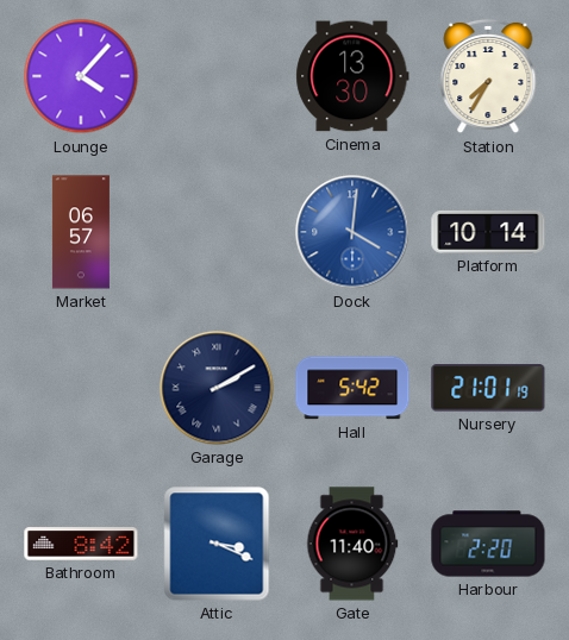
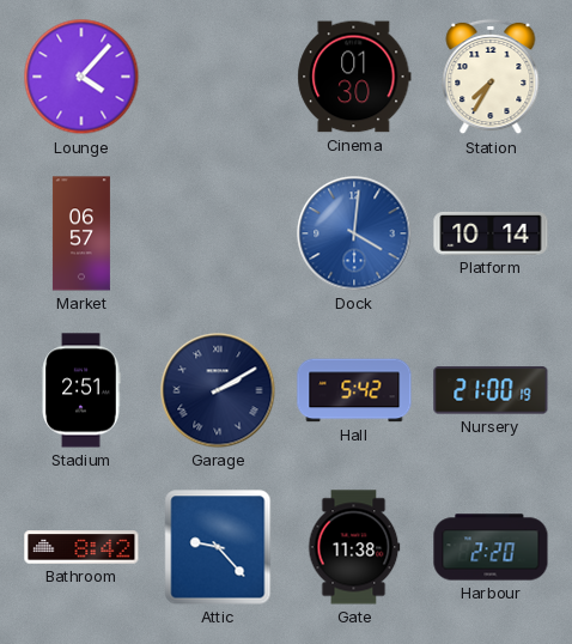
Cinema: 13:30 -> 01:30 (354, 77)
Stadium: none -> 2:51 (81, 390)
Nursery: 21:01 -> 21:00 (491, 390)
Attic: 3:19 -> 9:23 (218, 547)
Gate: 11:40 -> 11:38 (354, 547)
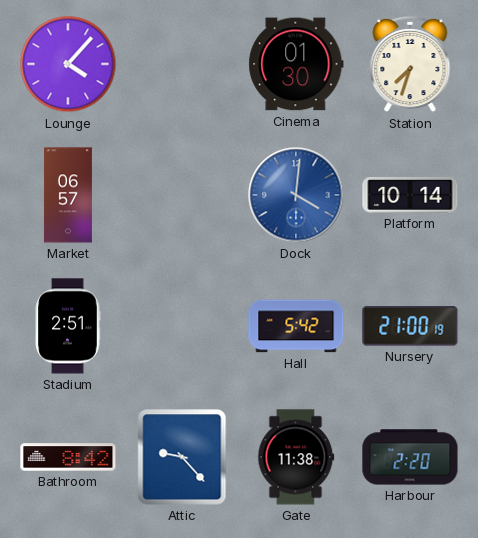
Station: 7:35 -> 7:33 (410, 64)
Garage: 2:10 -> none (218, 390)
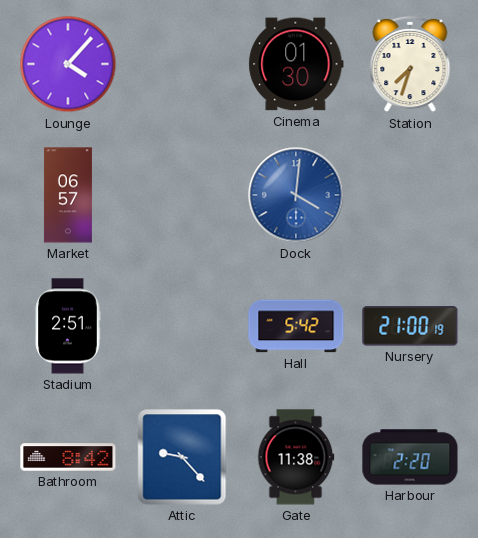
Platform: 10:14 -> none (410, 195)
